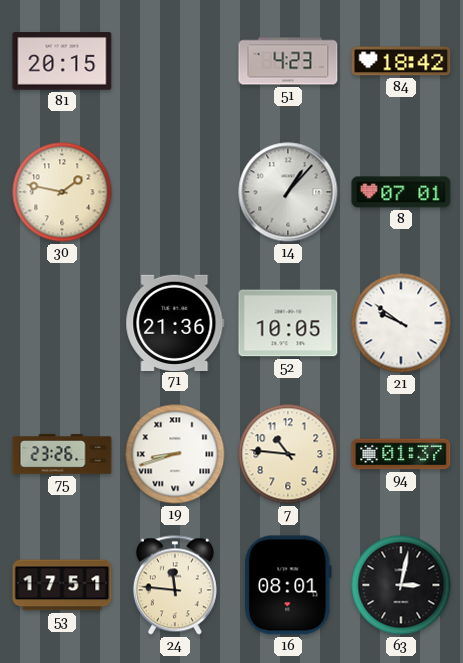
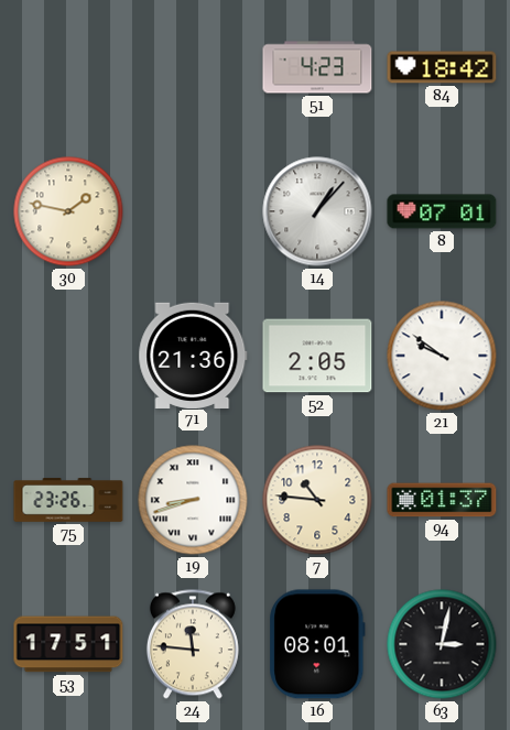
81: 20:15 -> none (62, 61)
52: 10:05 -> 2:05 (317, 356)
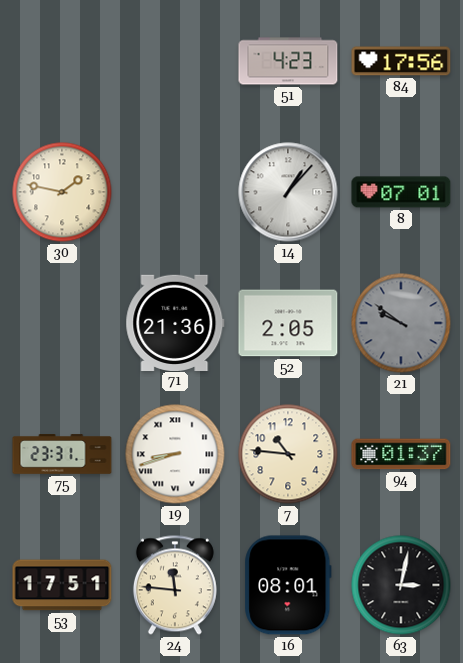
84: 18:42 -> 17:56 (401, 61)
21 dial: white -> grey (401, 323)
75: 23:26 -> 23:31 (62, 454)
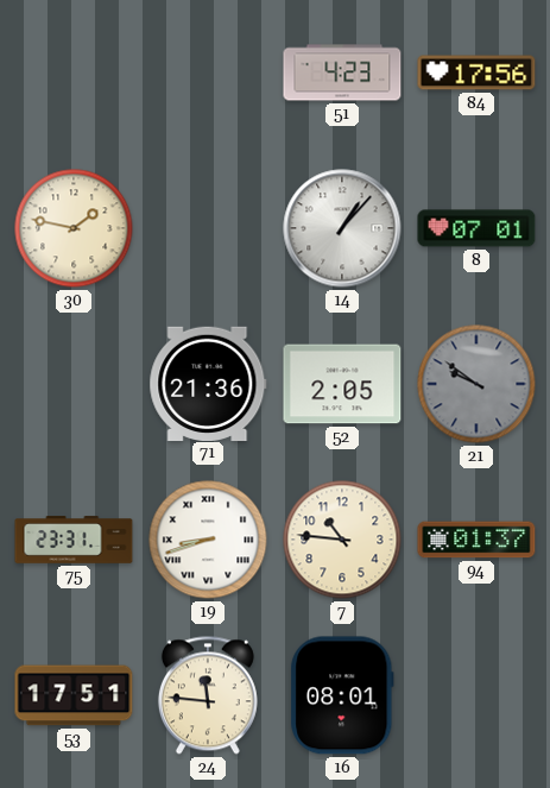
63: 3:02 -> none (401, 585)
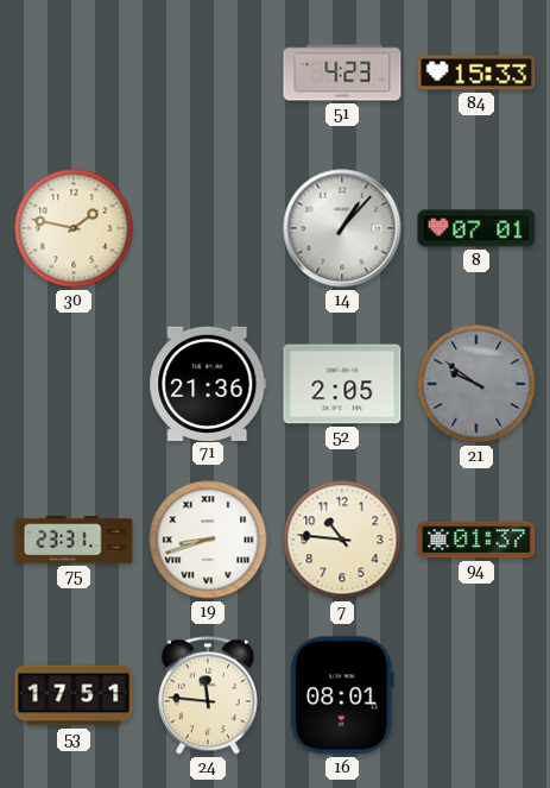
84: 17:56 -> 15:33 (476, 73)
